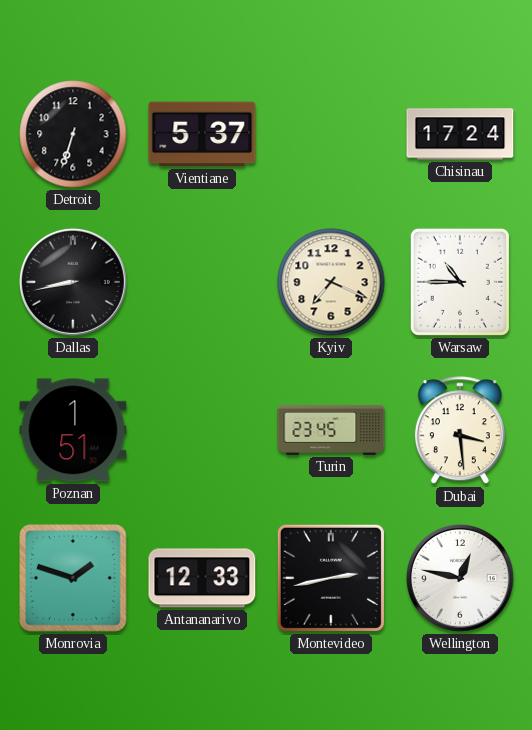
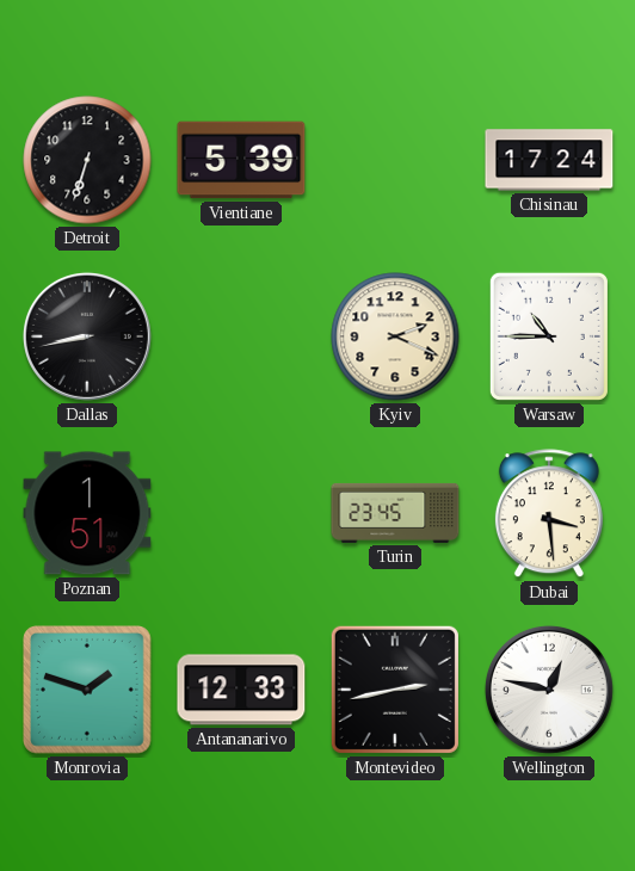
Vientiane: 5:37 -> 5:39 (241, 160)
Kyiv: 7:19 -> 2:19 (395, 336)
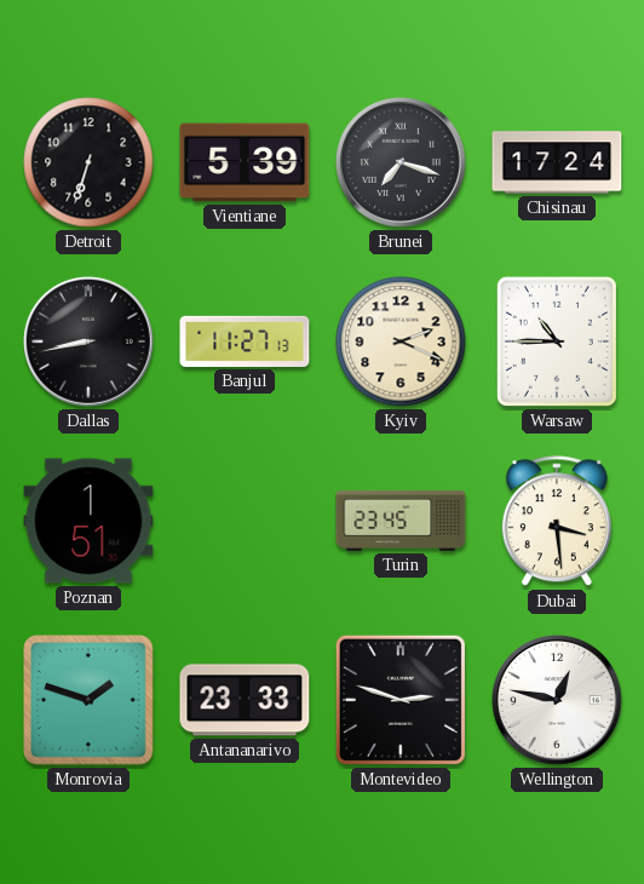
Brunei: none -> 7:18 (401, 162)
Banjul: none -> 11:27 (245, 341)
Antananarivo: 12:33 -> 23:33 (245, 700)
Montevideo: 2:43 -> 2:48 (401, 700)
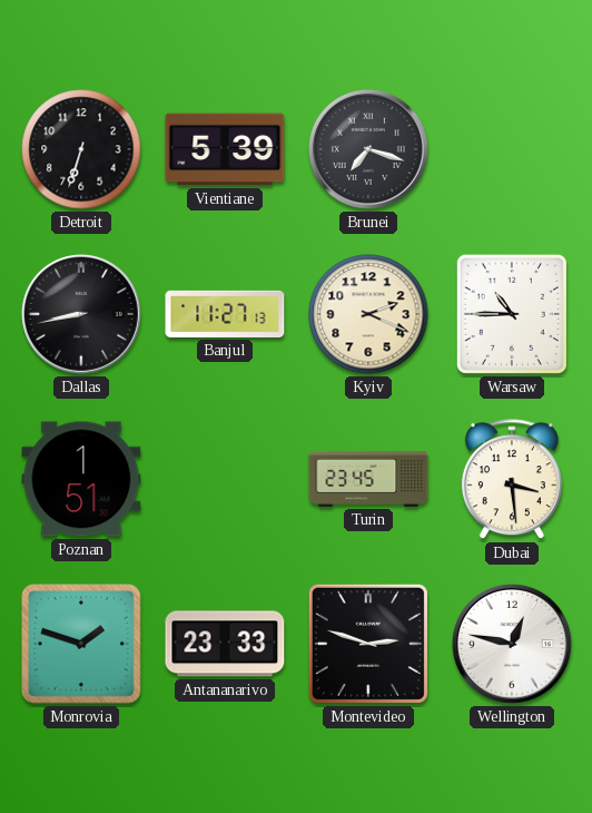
Chisinau: 17:24 -> none (557, 162)
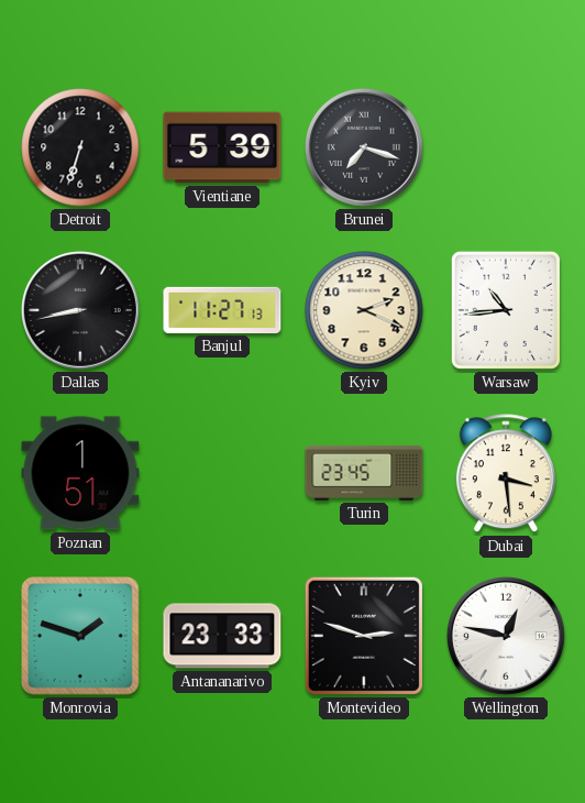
Warsaw: 10:45 -> 10:44 (506, 310)
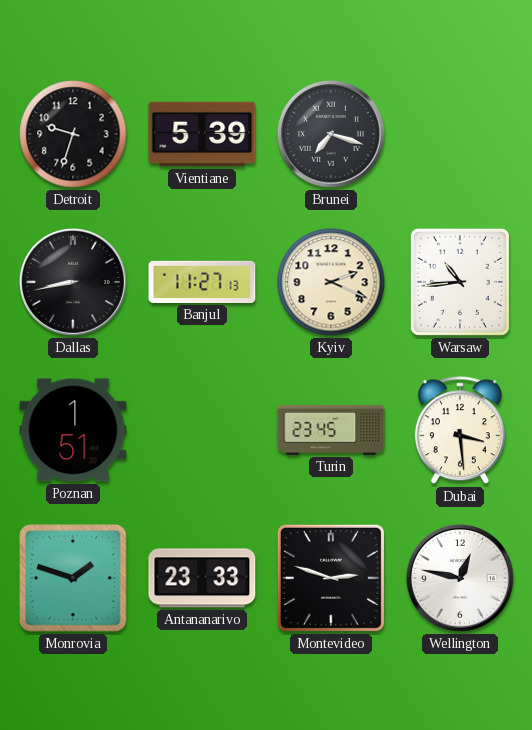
Detroit: 6:33 -> 9:33 (73, 134)
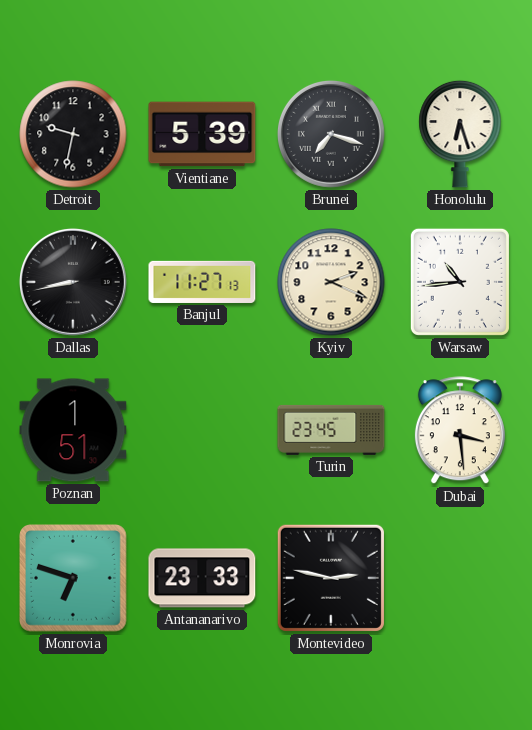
Detroit: 9:33 -> 9:32 (73, 134)
Honolulu: none -> 6:27 (460, 134)
Monrovia: 1:48 -> 6:48 (74, 579)
Montevideo: 2:48 -> 2:47 (331, 578)
Wellington: 12:47 -> none (460, 578)
